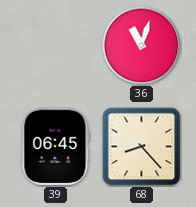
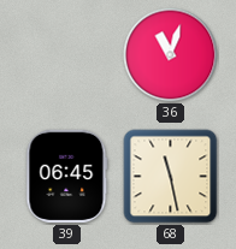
68: 8:23 -> 11:28 (171, 177)
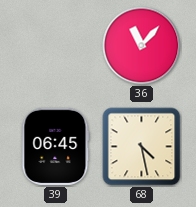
36: 11:03 -> 11:07 (142, 46)
68: 11:28 -> 4:28 (142, 147)
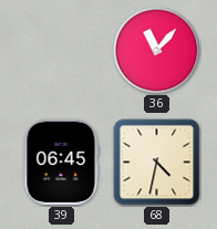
68: 4:28 -> 4:32 (157, 163)
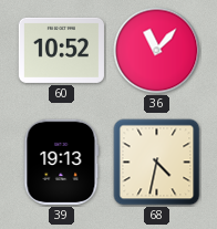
60: none -> 10:52 (61, 50)
39: 06:45 -> 19:13 (62, 162)
